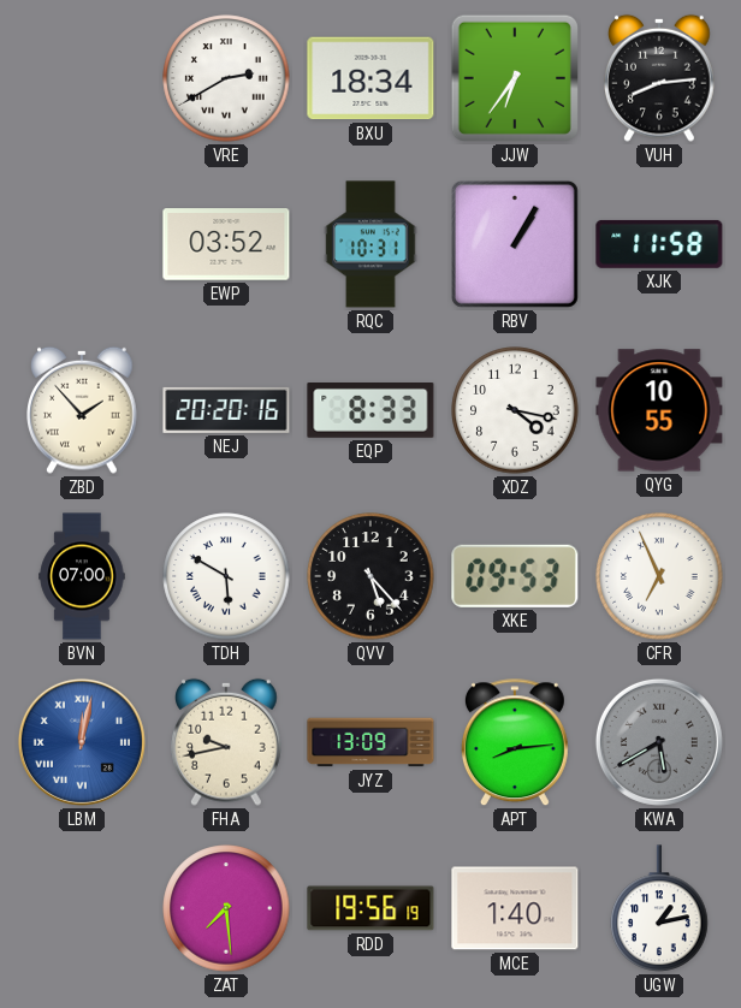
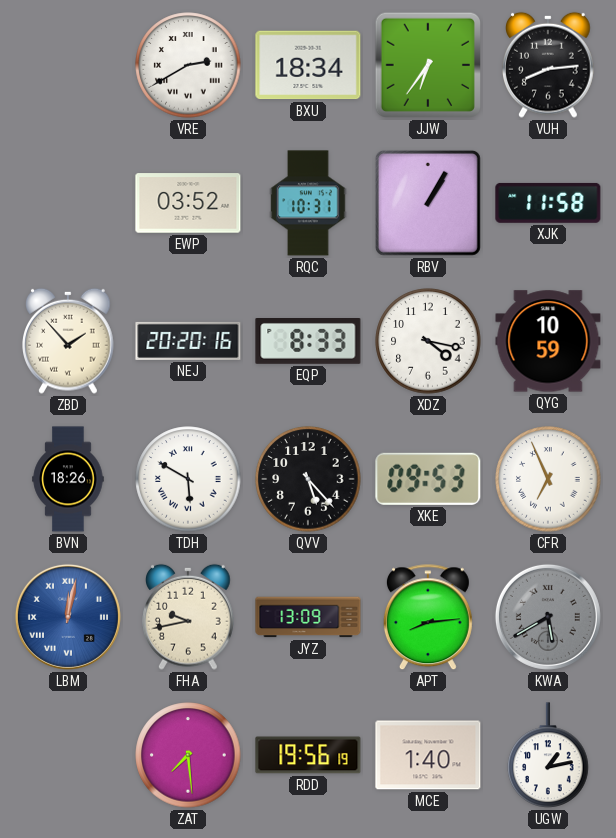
QYG: 10:55 -> 10:59 (548, 341)
BVN: 07:00 -> 18:26 (68, 479)
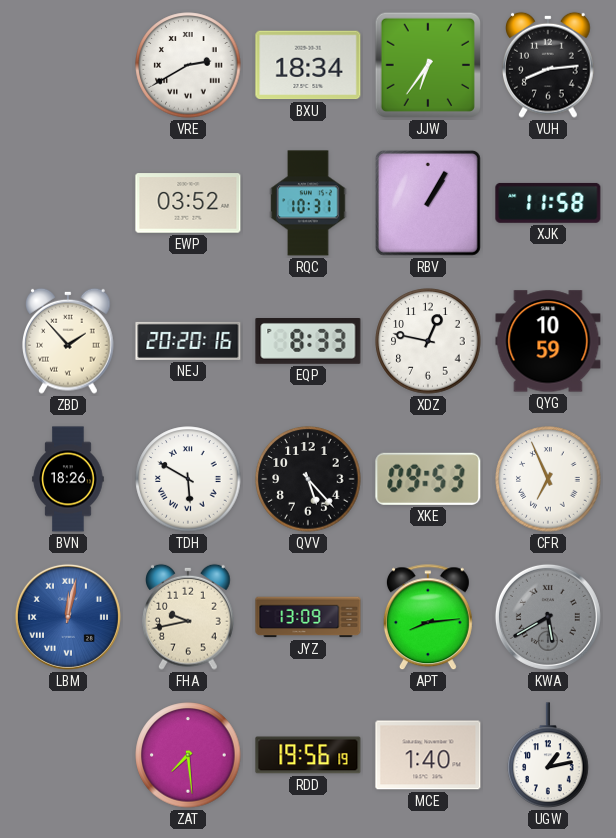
XDZ: 4:17 -> 12:47 (428, 341)
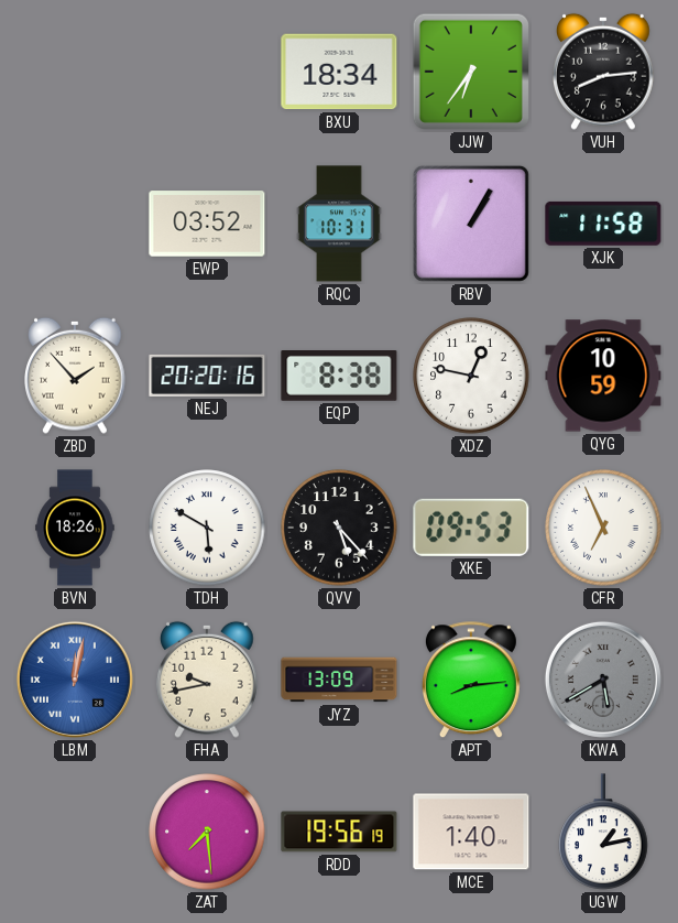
VRE: 2:40 -> none (188, 65)
EQP: 8:33 -> 8:38 (339, 377)
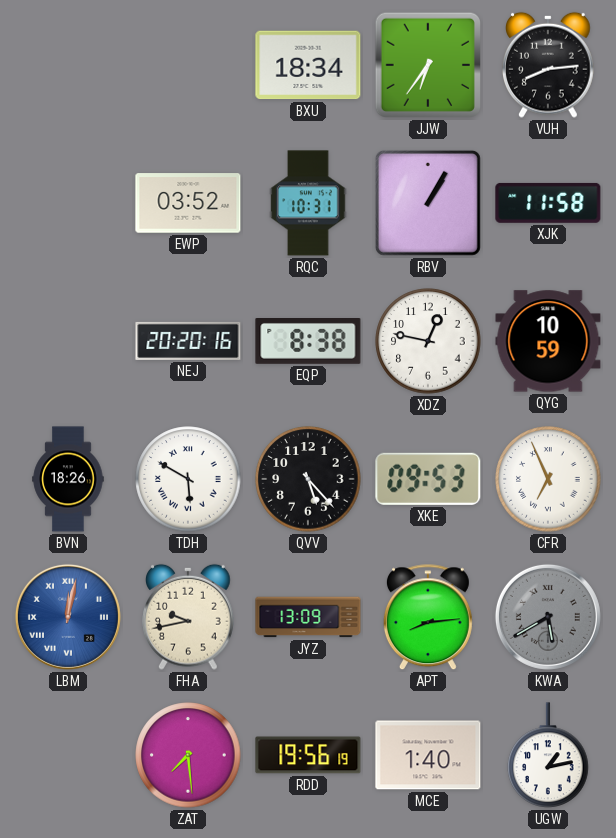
ZBD: 1:53 -> none (76, 376)
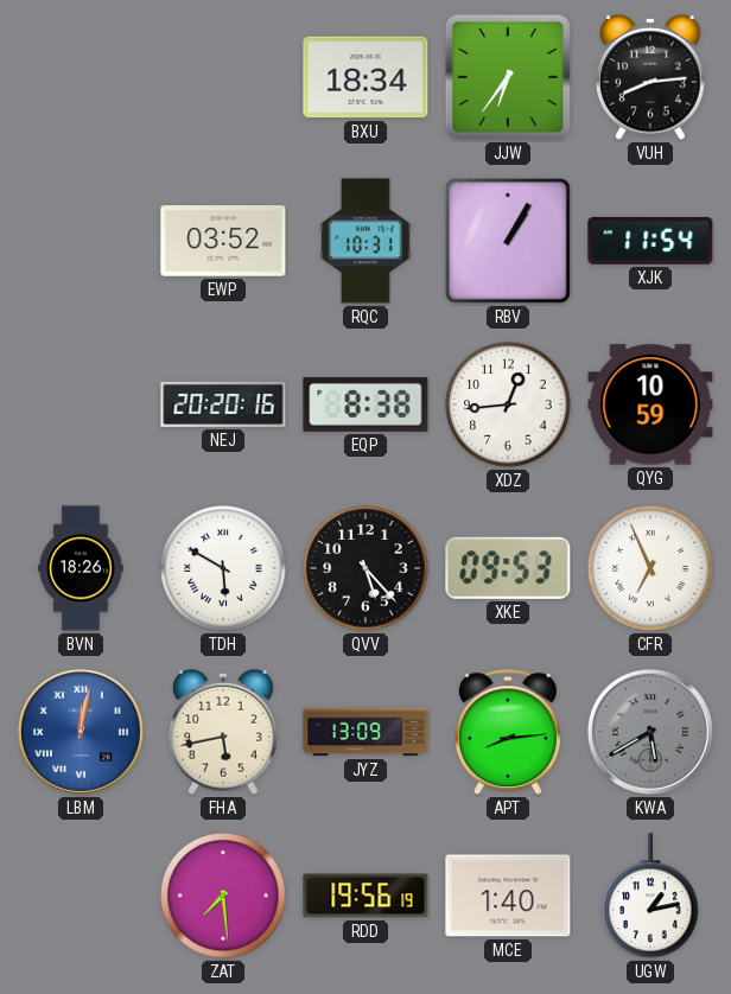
XJK: 11:58 -> 11:54 (650, 241)
XDZ: 12:47 -> 12:44 (508, 404)
FHA: 9:43 -> 5:43 (224, 732)
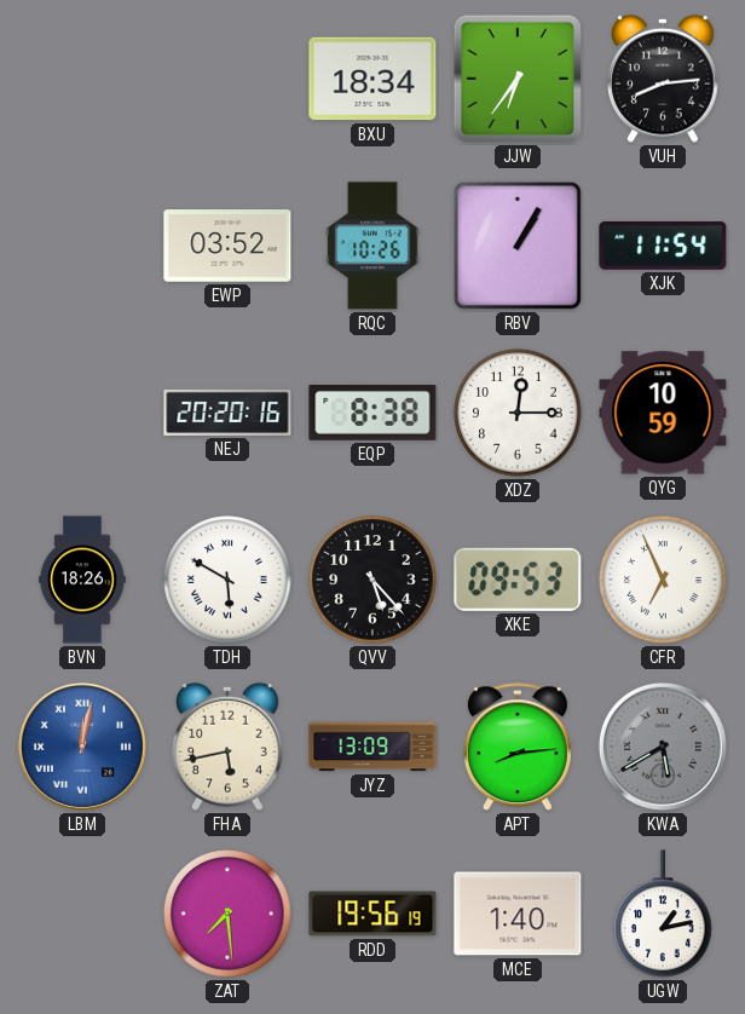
RQC: 10:31 -> 10:26 (372, 246)
XDZ: 12:44 -> 12:15 (518, 413)
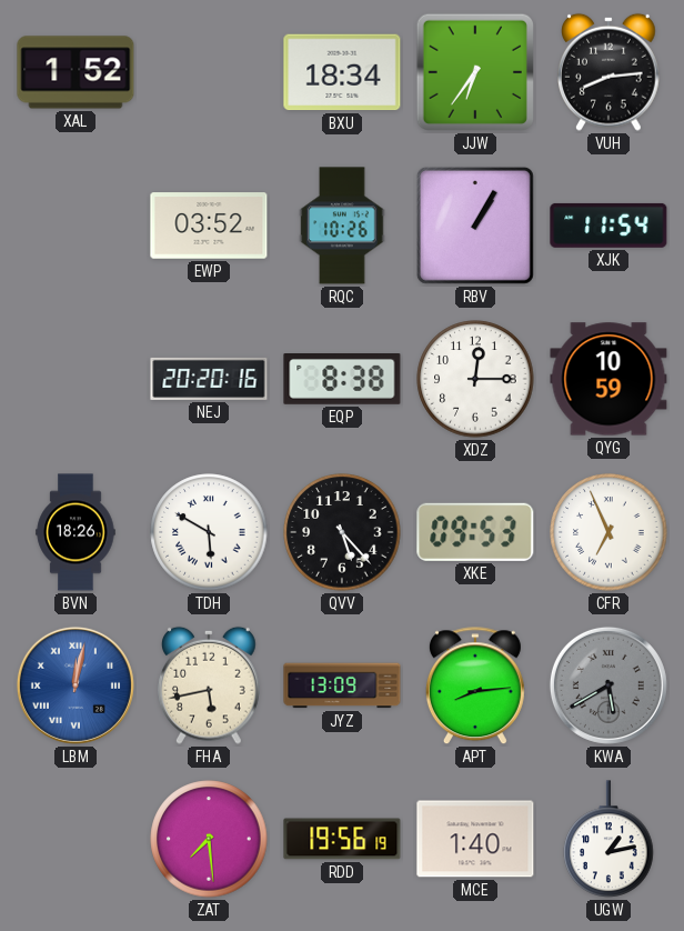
XAL: none -> 1:52 (76, 72)
